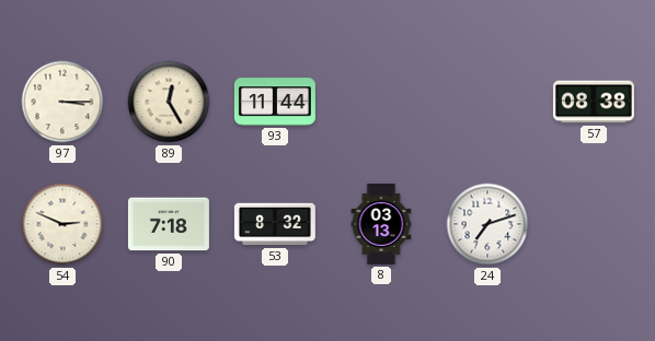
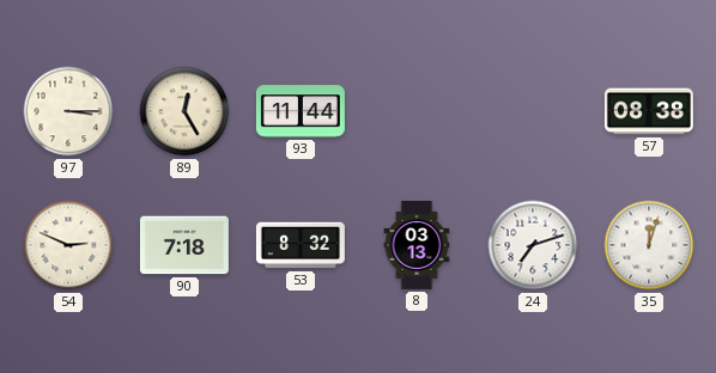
35: none -> 12:03 (649, 245)
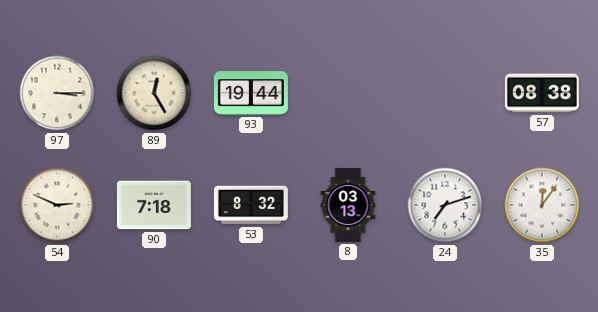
93: 11:44 -> 19:44 (251, 93)
35: 12:03 -> 12:06 (542, 205)
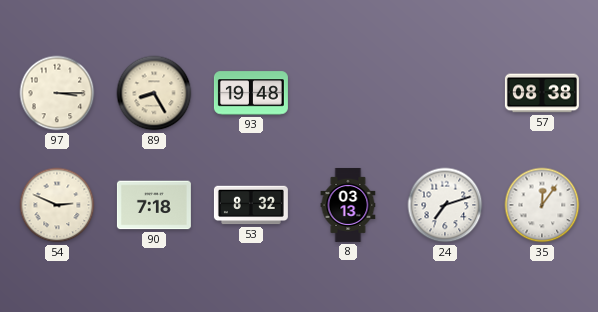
89: 12:25 -> 8:25 (154, 93)
93: 19:44 -> 19:48 (251, 93)
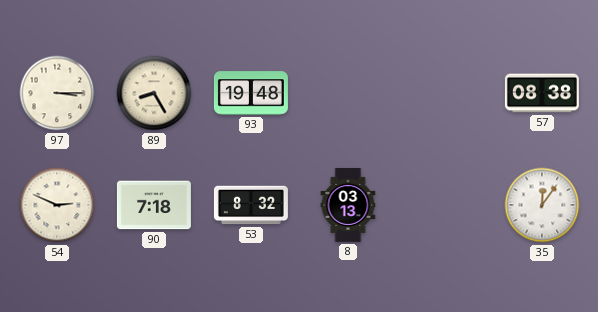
24: 7:12 -> none (445, 205)
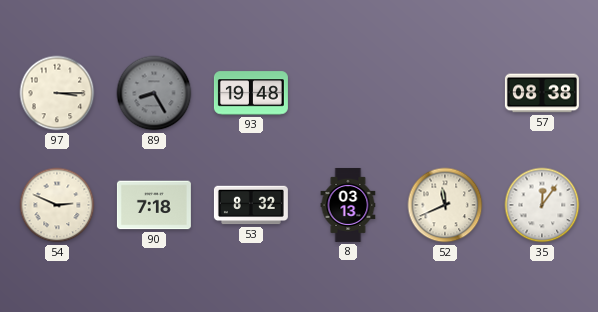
89 dial: cream -> grey (154, 93)
52: none -> 11:41 (445, 205)
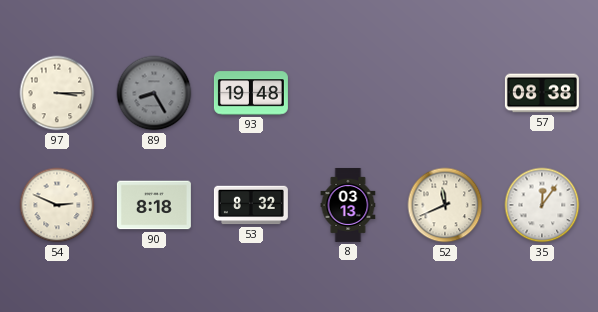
90: 7:18 -> 8:18 (154, 205)
